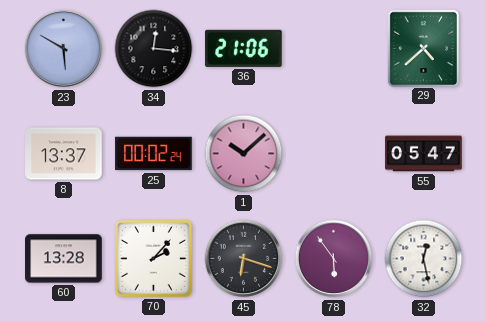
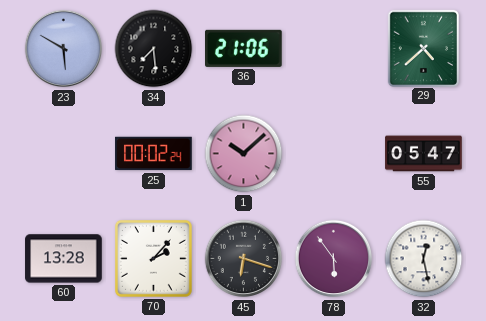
34: 12:16 -> 7:29 (154, 49)
8: 13:37 -> none (64, 154)
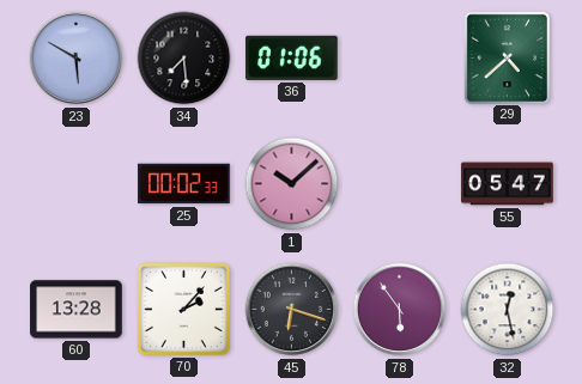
36: 21:06 -> 01:06 (292, 57)
25: 00:02:24 -> 00:02:33 (184, 184)
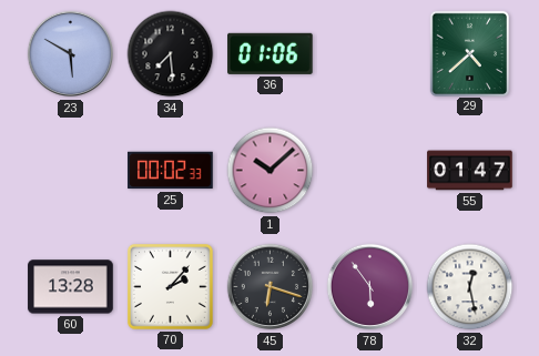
55: 05:47 -> 01:47 (470, 171)
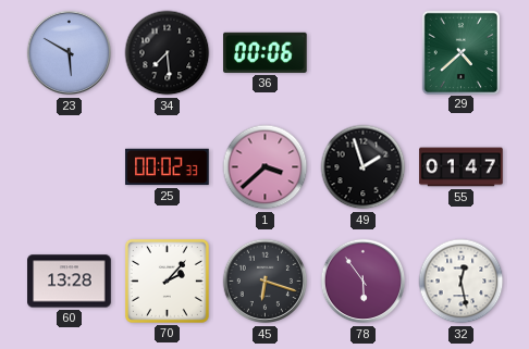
36: 01:06 -> 00:06 (266, 52)
1: 10:08 -> 3:38 (266, 167)
49: none -> 1:57 (364, 167)
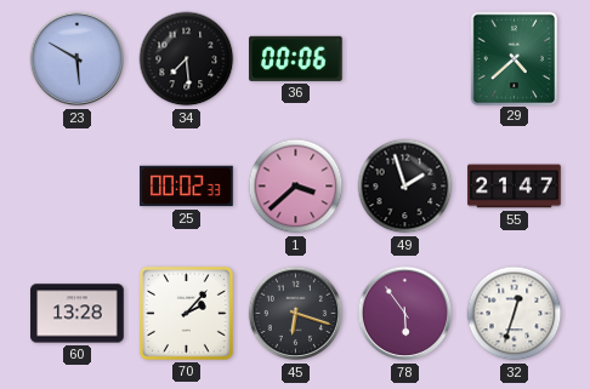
55: 01:47 -> 21:47 (515, 187)
32: 12:28 -> 12:33 (515, 314)
